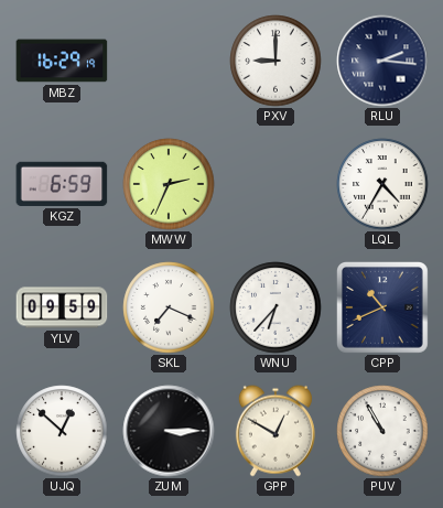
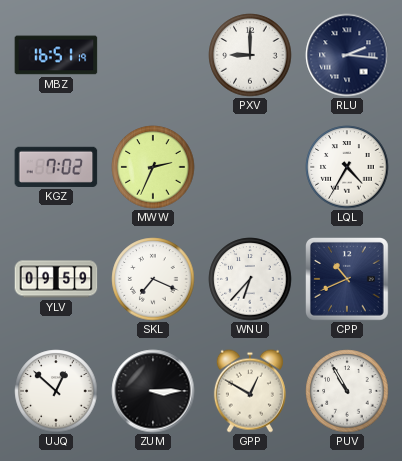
MBZ: 16:29 -> 16:51 (56, 55)
KGZ: 6:59 -> 7:02 (56, 167)
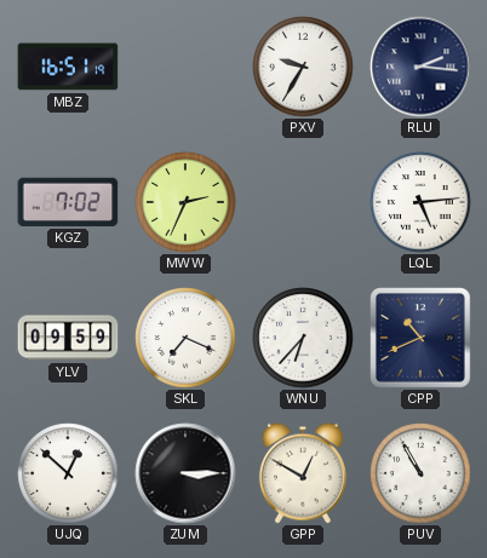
PXV: 9:00 -> 9:35 (303, 67)
LQL: 4:35 -> 5:14 (420, 202)
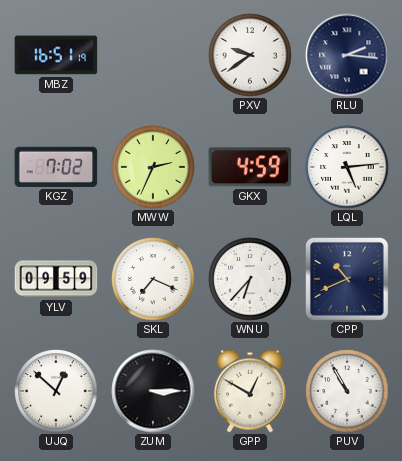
PXV: 9:35 -> 9:39 (250, 55)
GKX: none -> 4:59 (250, 167)
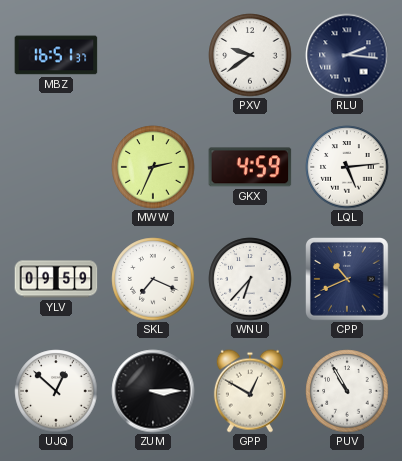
MBZ: 16:51:19 -> 16:51:37 (56, 55)
KGZ: 7:02 -> none (56, 167)
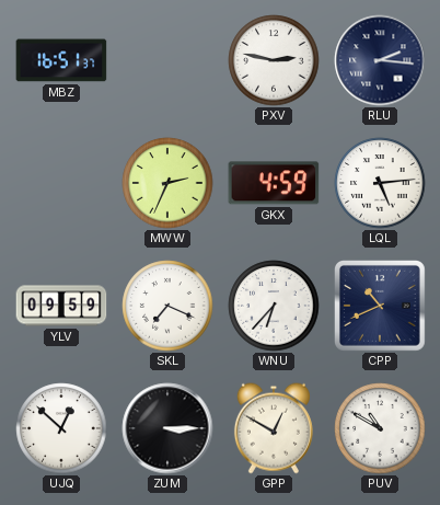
PXV: 9:39 -> 2:47 (274, 60)
PUV: 10:55 -> 10:50 (380, 428)
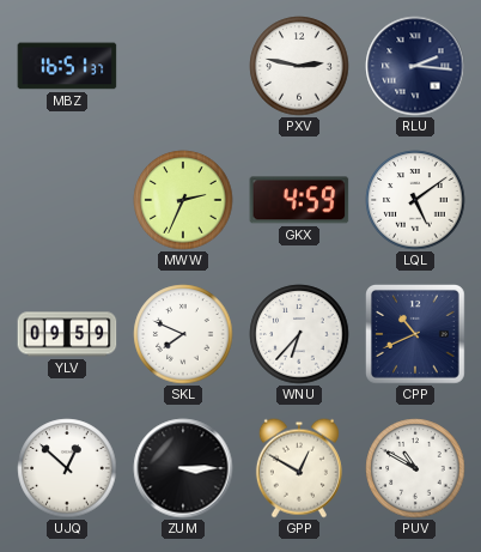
LQL: 5:14 -> 5:09 (415, 200)
SKL: 7:19 -> 7:49 (183, 334)
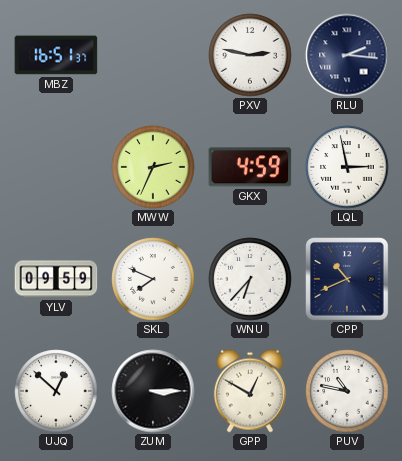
LQL: 5:09 -> 2:58 (347, 167)
PUV: 10:50 -> 10:47 (347, 391)
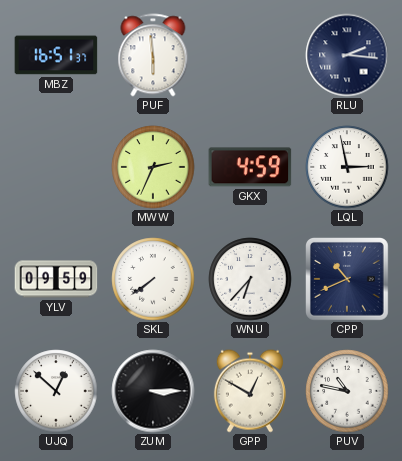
PUF: none -> 5:59 (153, 55)
PXV: 2:47 -> none (250, 55)
SKL: 7:49 -> 7:39 (153, 279)
